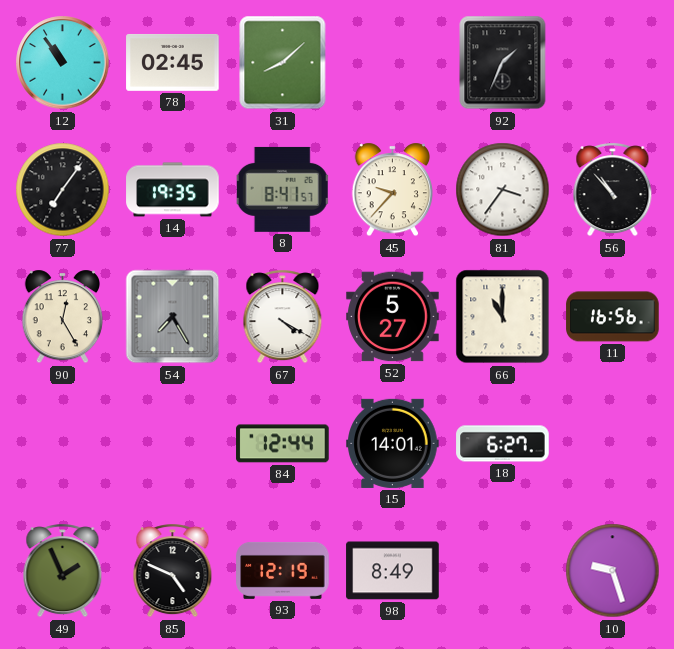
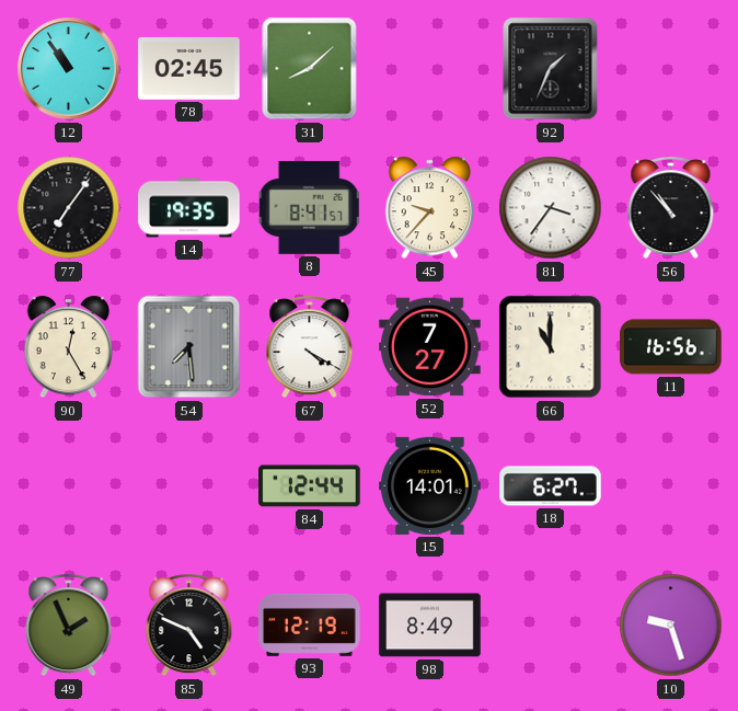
54: 7:25 -> 7:29 (189, 347)
52: 5:27 -> 7:27 (430, 347)
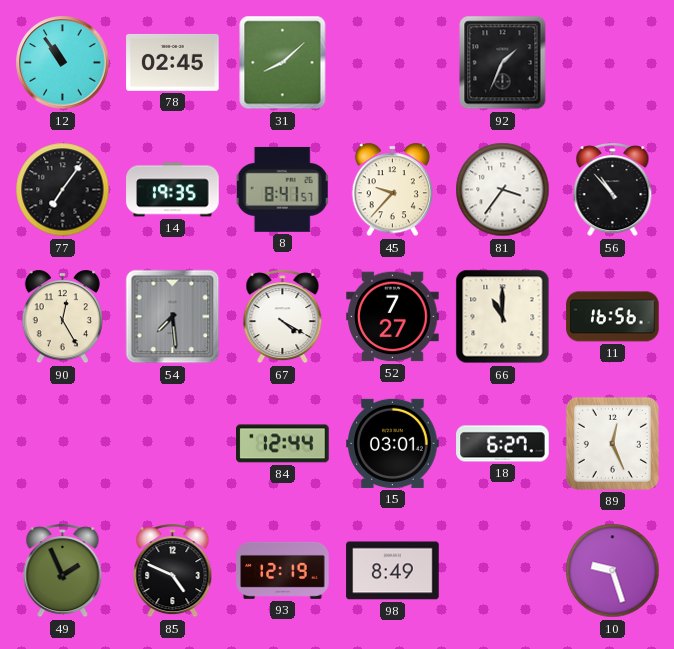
15: 14:01 -> 03:01 (393, 443)
89: none -> 12:26 (612, 443)
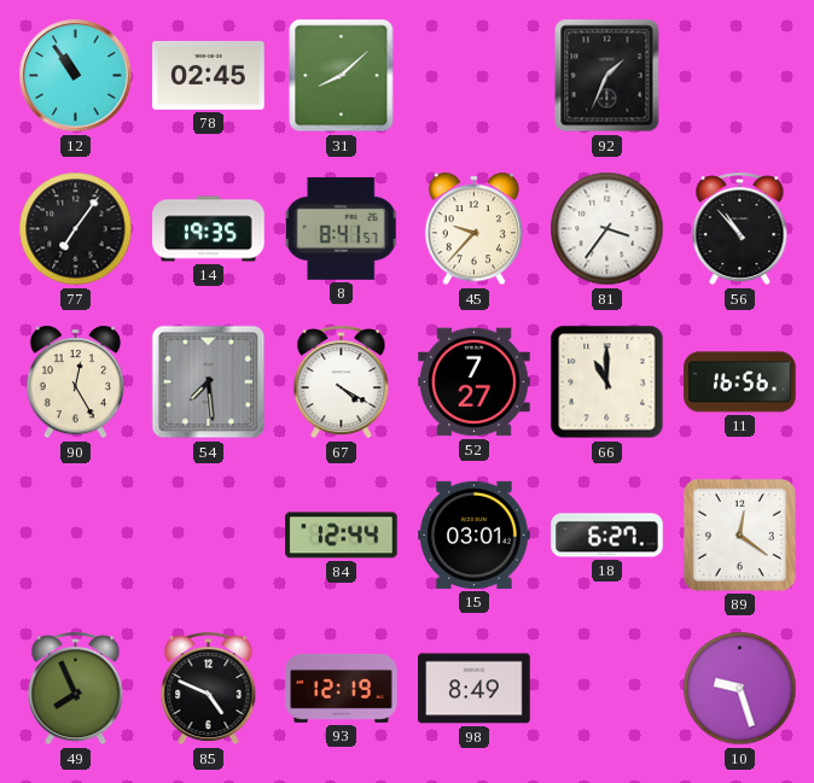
89: 12:26 -> 12:21 (739, 534)
49: 1:56 -> 7:56 (76, 689)
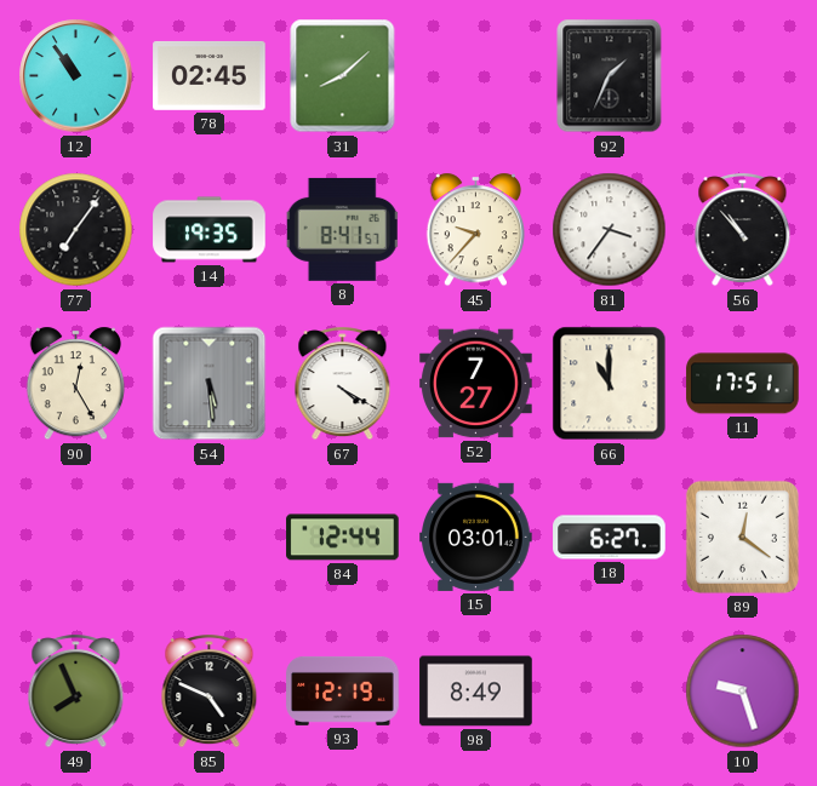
54: 7:29 -> 5:29 (210, 384)
11: 16:56 -> 17:51 (743, 384)
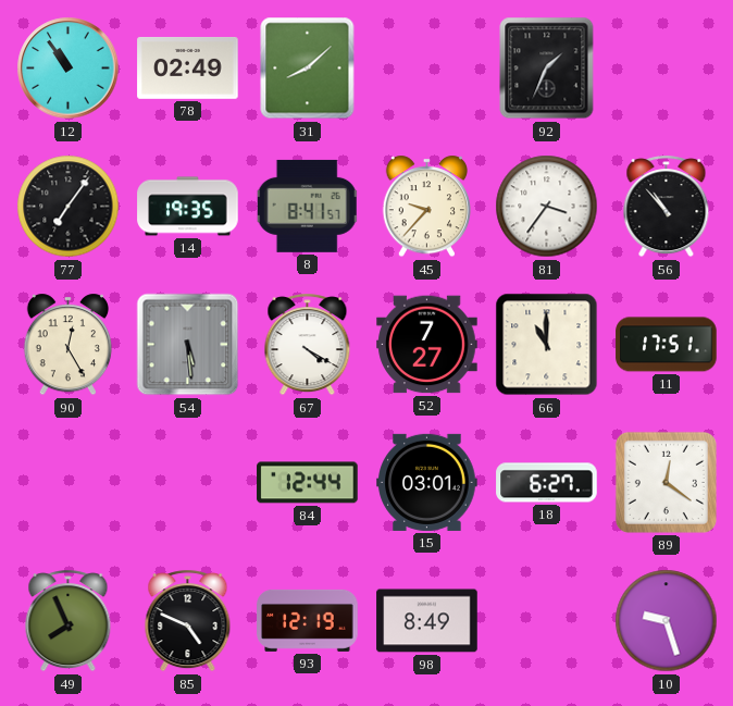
78: 02:45 -> 02:49 (188, 67)
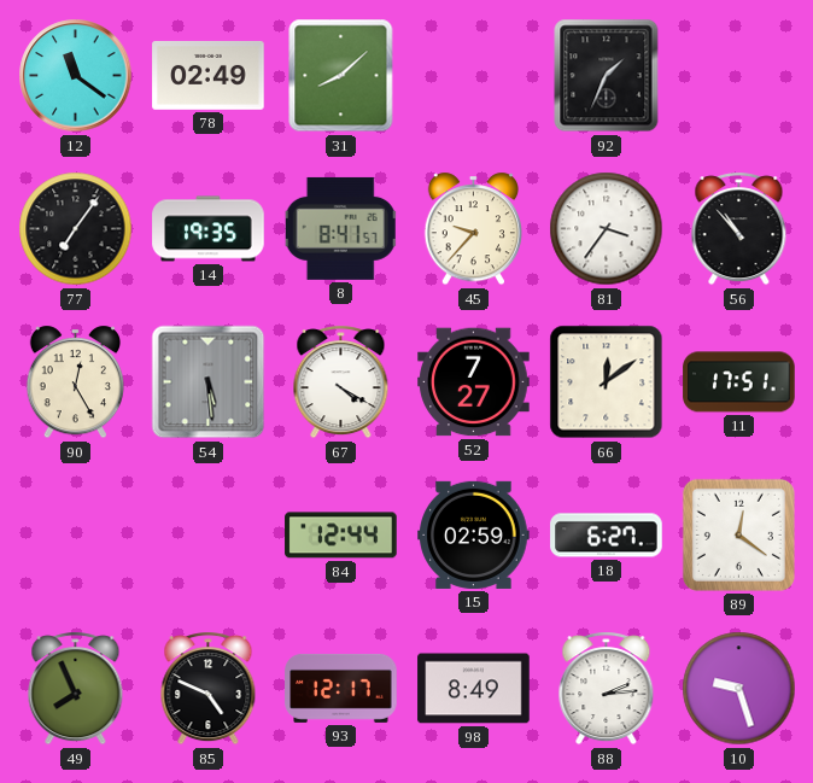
12: 10:54 -> 11:21 (76, 76)
66: 11:00 -> 12:09 (607, 382)
15: 03:01 -> 02:59 (474, 534)
93: 12:19 -> 12:17 (341, 688)
88: none -> 2:14 (607, 689)
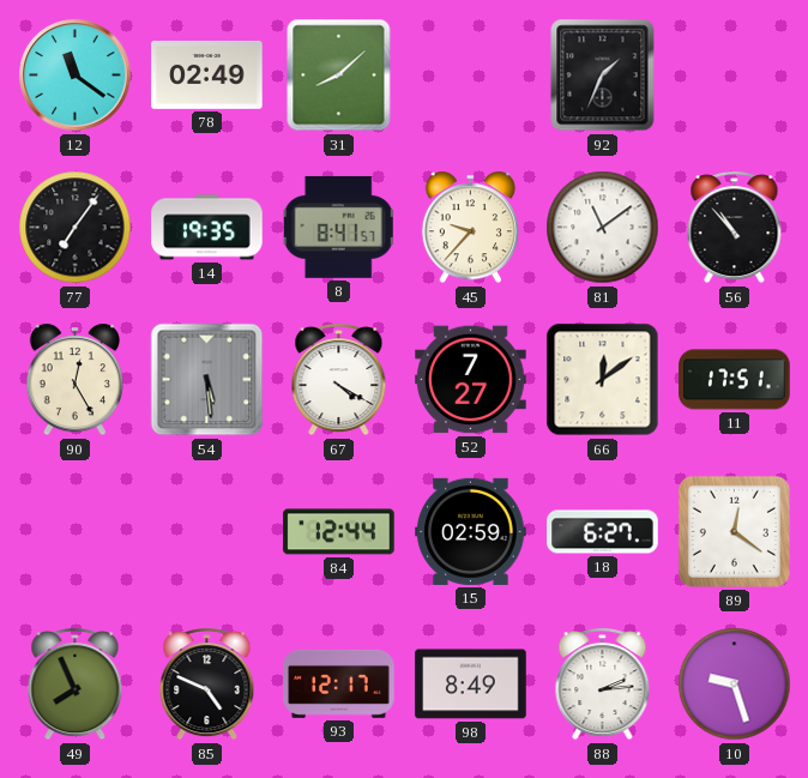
81: 3:36 -> 11:09 (603, 228)
